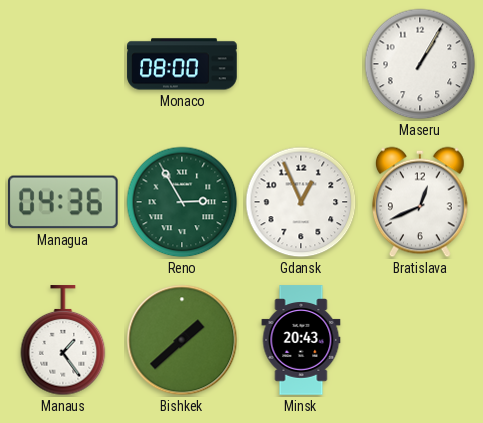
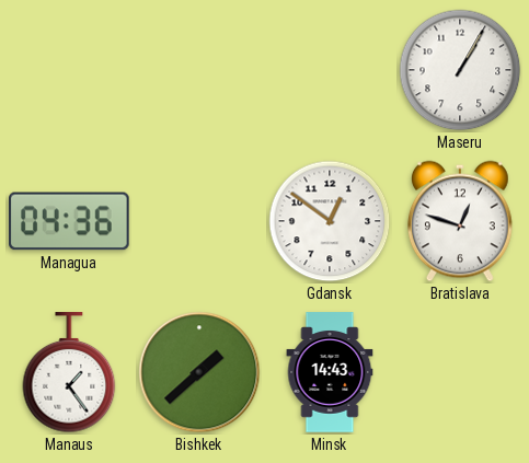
Monaco: 08:00 -> none (182, 64)
Reno: 2:55 -> none (182, 202)
Gdansk: 12:56 -> 12:51 (330, 221)
Bratislava: 12:41 -> 12:48 (460, 221)
Minsk: 20:43 -> 14:43 (330, 372)
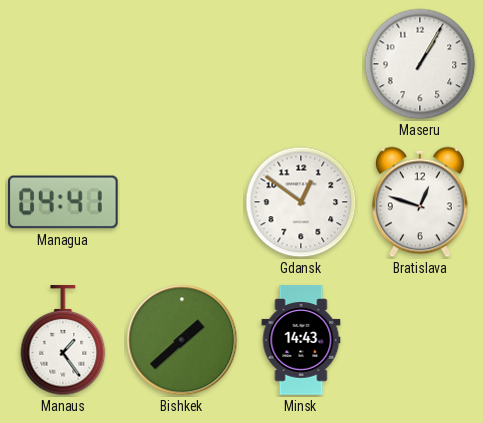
Managua: 04:36 -> 04:41 (64, 202)
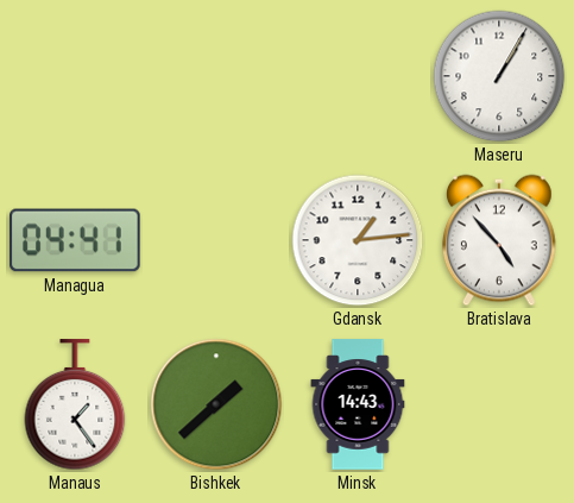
Gdansk: 12:51 -> 1:14 (358, 240)
Bratislava: 12:48 -> 4:53 (499, 240)
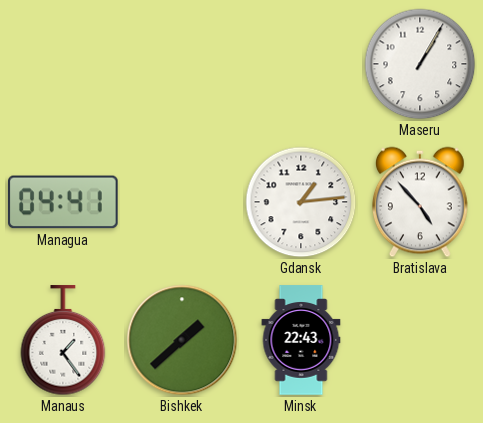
Minsk: 14:43 -> 22:43 (301, 340)
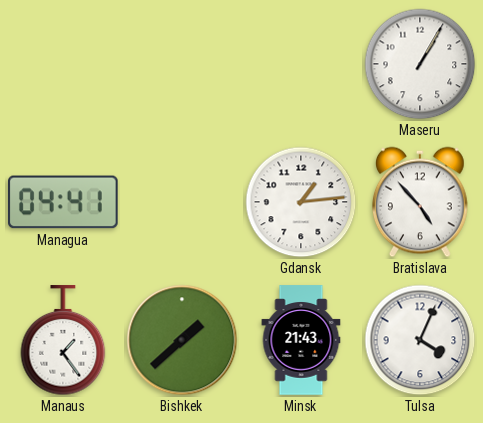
Minsk: 22:43 -> 21:43 (301, 340)
Tulsa: none -> 4:04 (420, 340)
